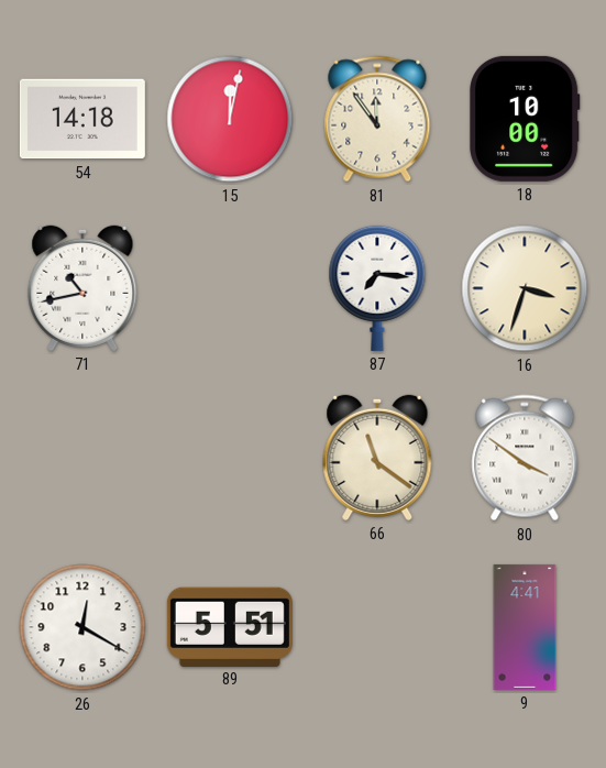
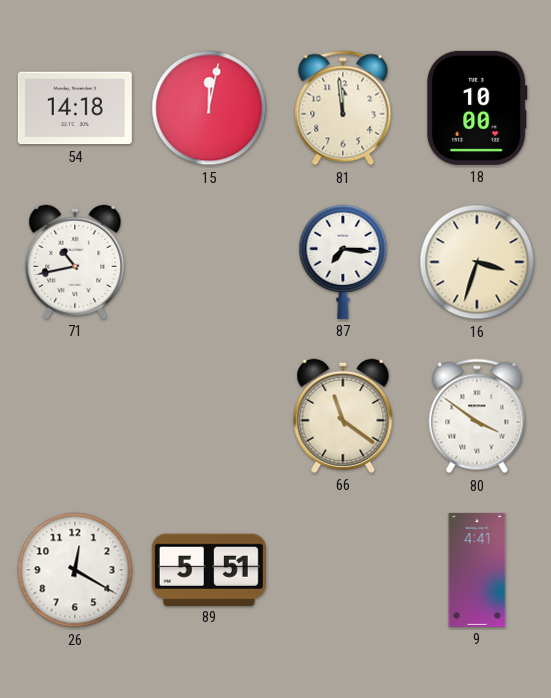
81: 11:54 -> 11:59 (343, 108)
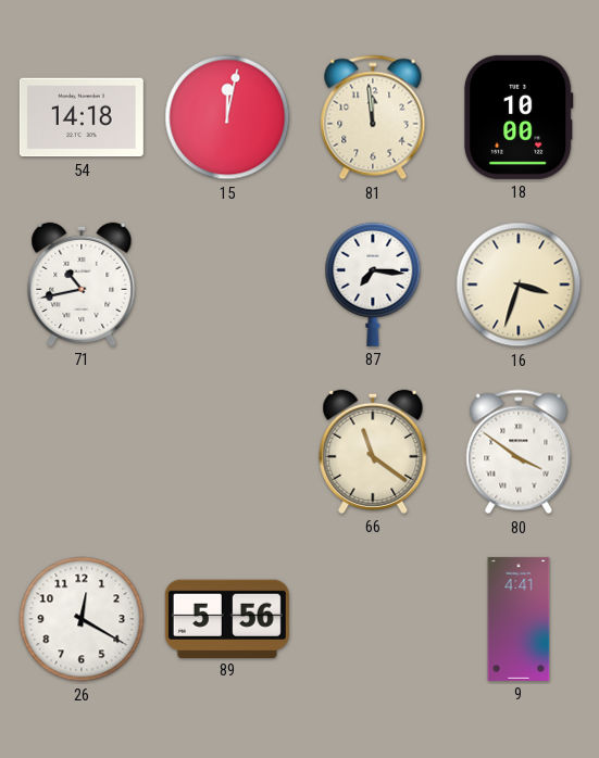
89: 5:51 -> 5:56 (227, 618)
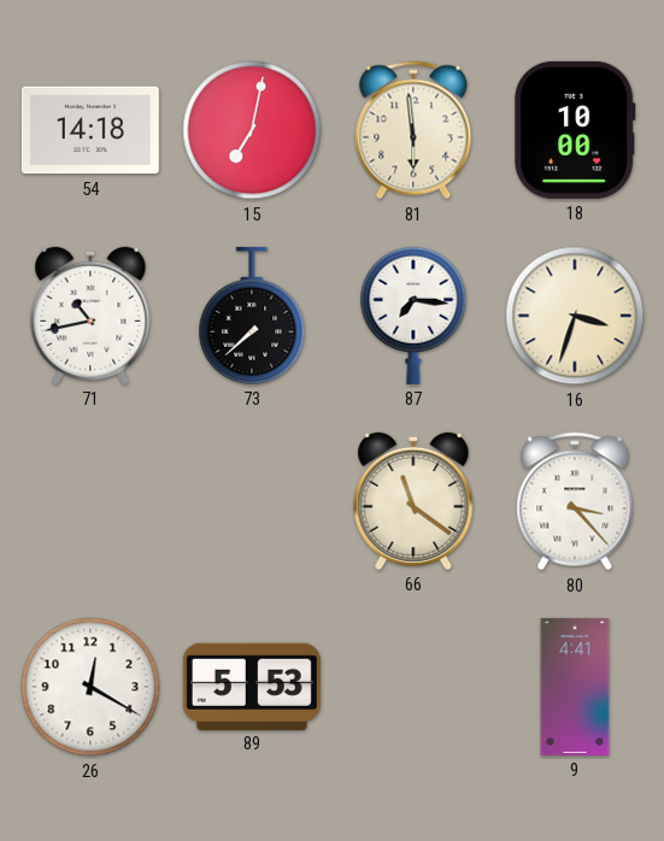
15: 12:02 -> 7:02 (252, 130)
81: 11:59 -> 5:59 (413, 130)
73: none -> 7:38 (252, 316)
80: 3:51 -> 3:23 (575, 501)
89: 5:56 -> 5:53 (252, 686)
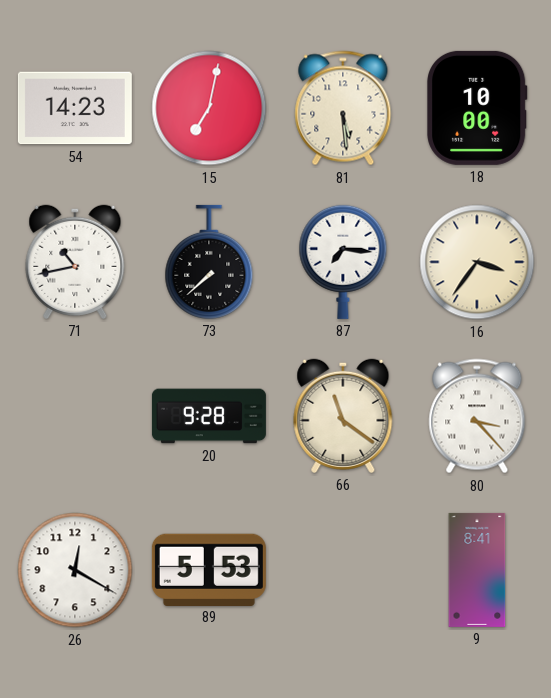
54: 14:18 -> 14:23 (75, 108)
81: 5:59 -> 5:29 (343, 108)
16: 3:33 -> 3:36 (477, 262)
20: none -> 9:28 (209, 416)
9: 4:41 -> 8:41 (477, 570)
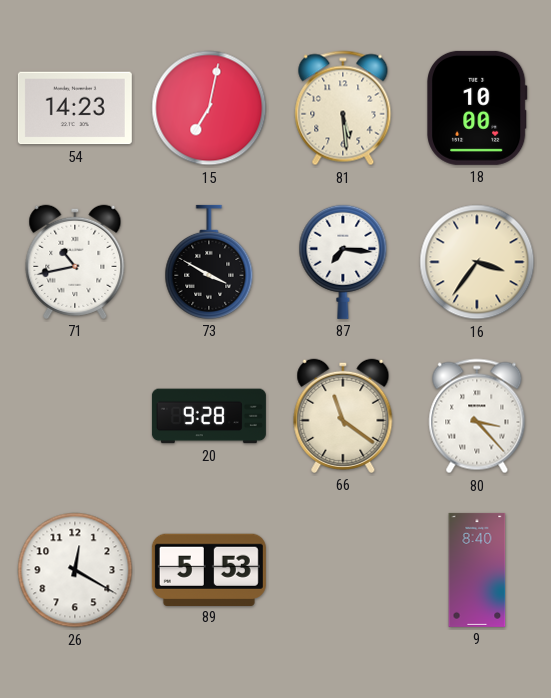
73: 7:38 -> 3:50 (209, 262)
9: 8:41 -> 8:40 (477, 570)
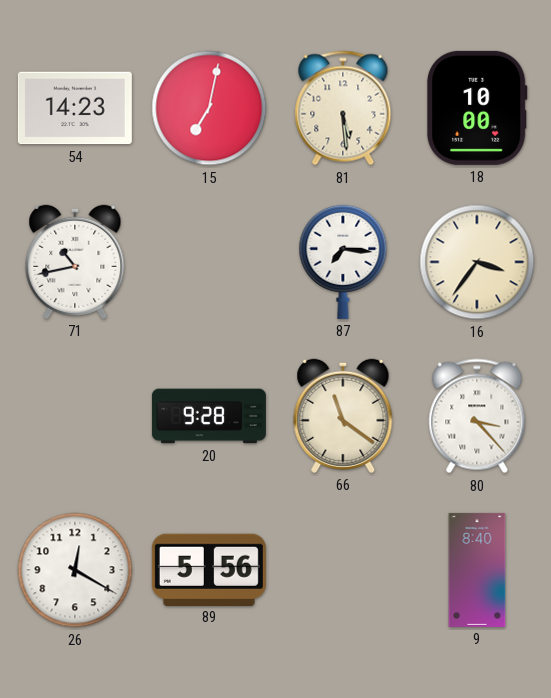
73: 3:50 -> none (209, 262)
89: 5:53 -> 5:56 (209, 569)
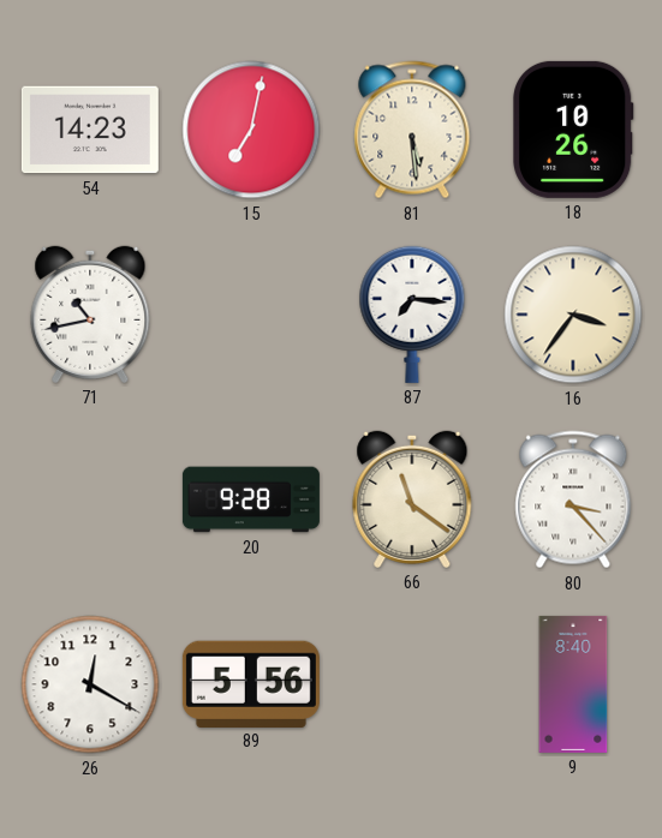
18: 10:00 -> 10:26 (574, 130)
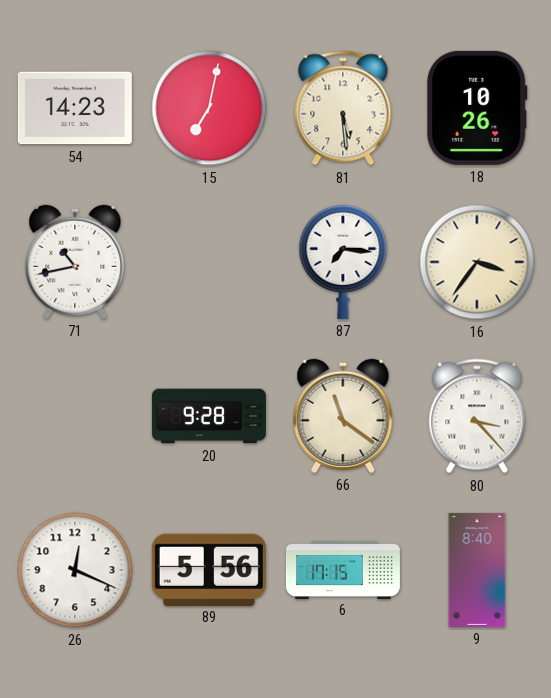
26: 12:20 -> 12:19 (75, 570)
6: none -> 17:15 (343, 569)
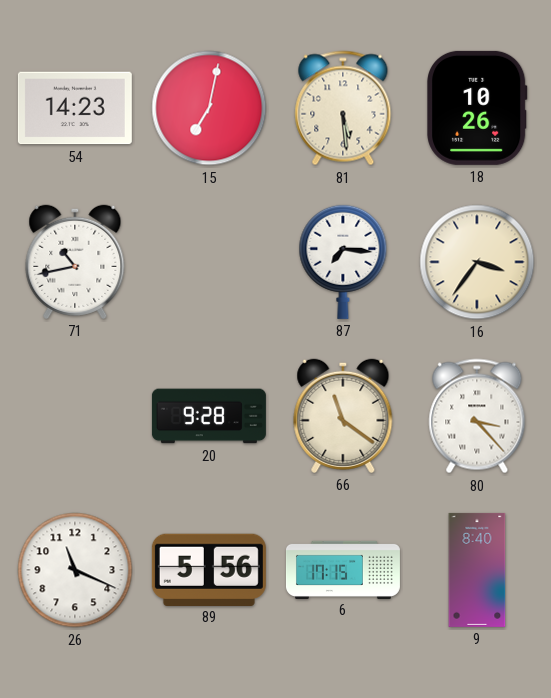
26: 12:19 -> 11:19 (75, 570)
